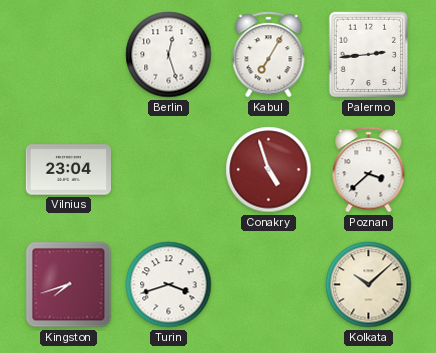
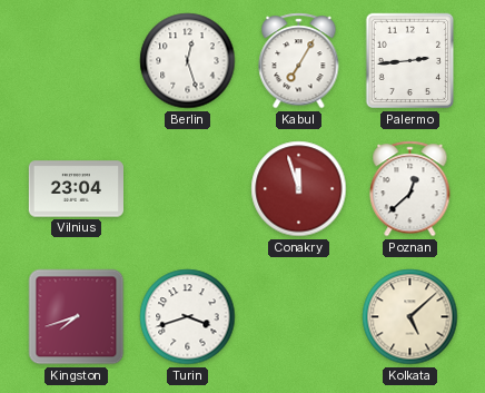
Conakry: 4:57 -> 11:57 (299, 189)
Poznan: 3:38 -> 12:38 (410, 189)
Kolkata: 10:08 -> 5:08 (410, 317)
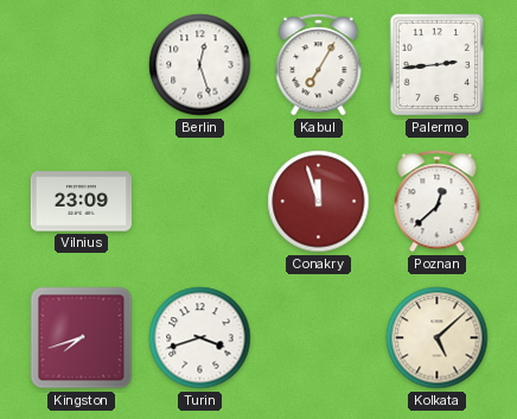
Vilnius: 23:04 -> 23:09 (81, 202)
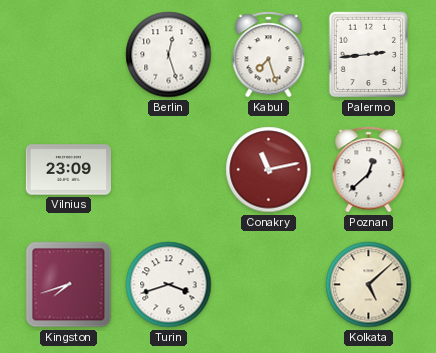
Kabul: 7:05 -> 7:27 (269, 55)
Conakry: 11:57 -> 11:13 (269, 170)
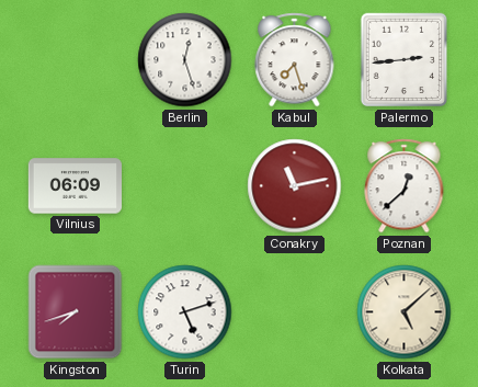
Vilnius: 23:09 -> 06:09 (75, 186)
Turin: 3:42 -> 5:12 (185, 312)
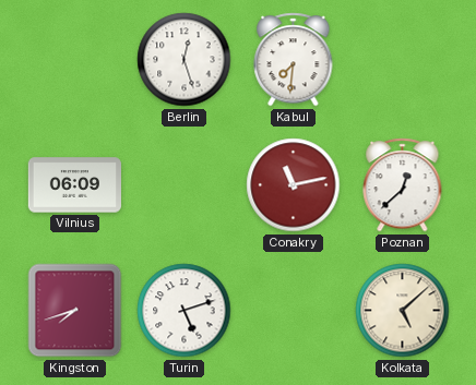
Kabul: 7:27 -> 7:31 (294, 60)
Palermo: 2:44 -> none (405, 60)
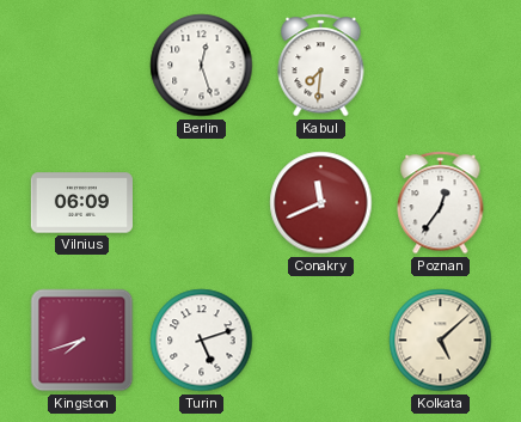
Conakry: 11:13 -> 11:41 (321, 203)
Poznan: 12:38 -> 12:36 (441, 203)
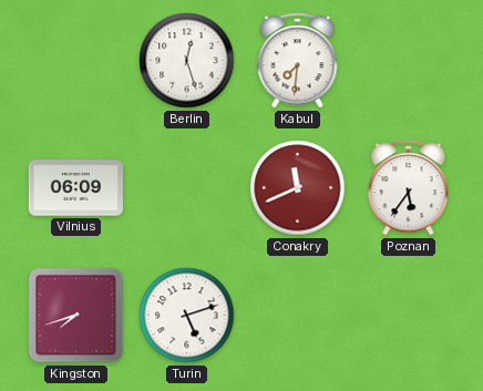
Poznan: 12:36 -> 5:36 (409, 188)
Kolkata: 5:08 -> none (441, 341)
